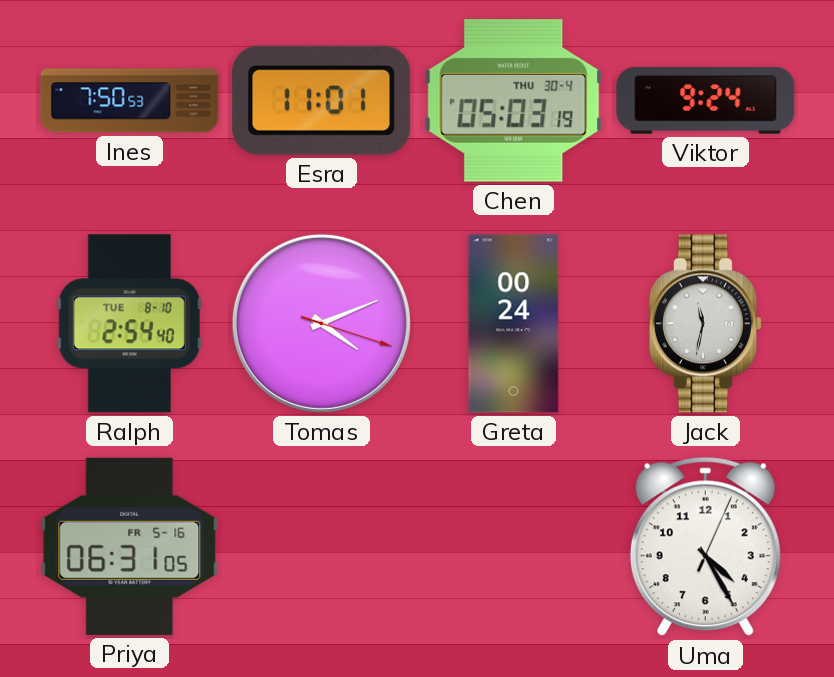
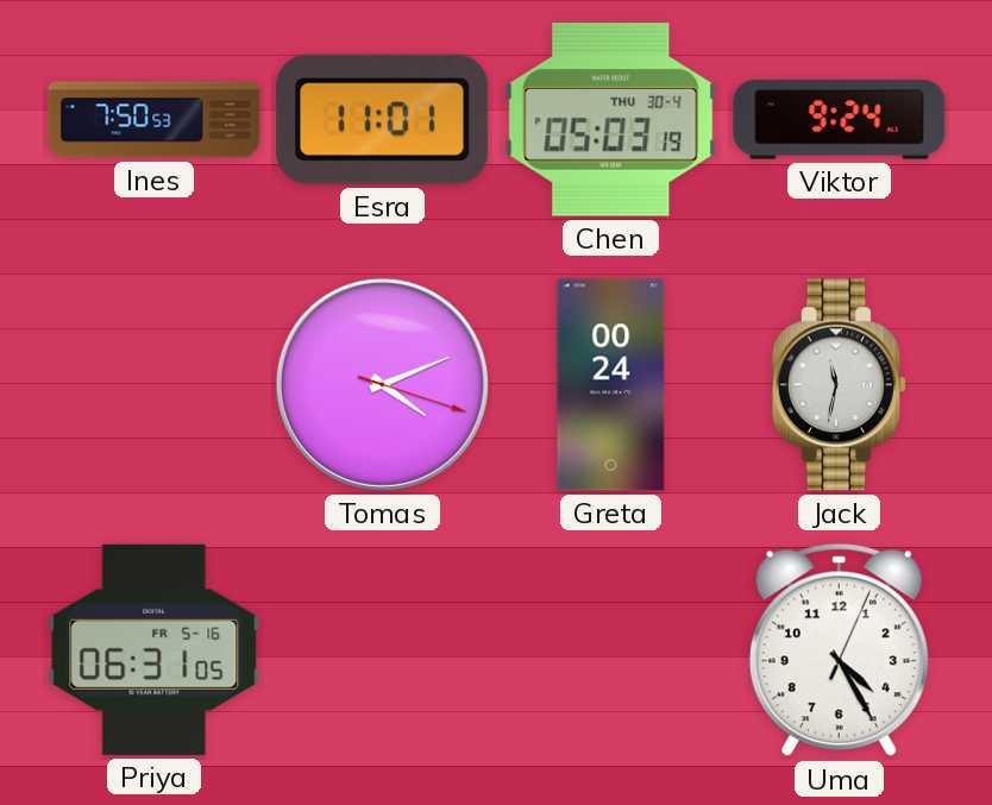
Ralph: 2:54 -> none (129, 324)
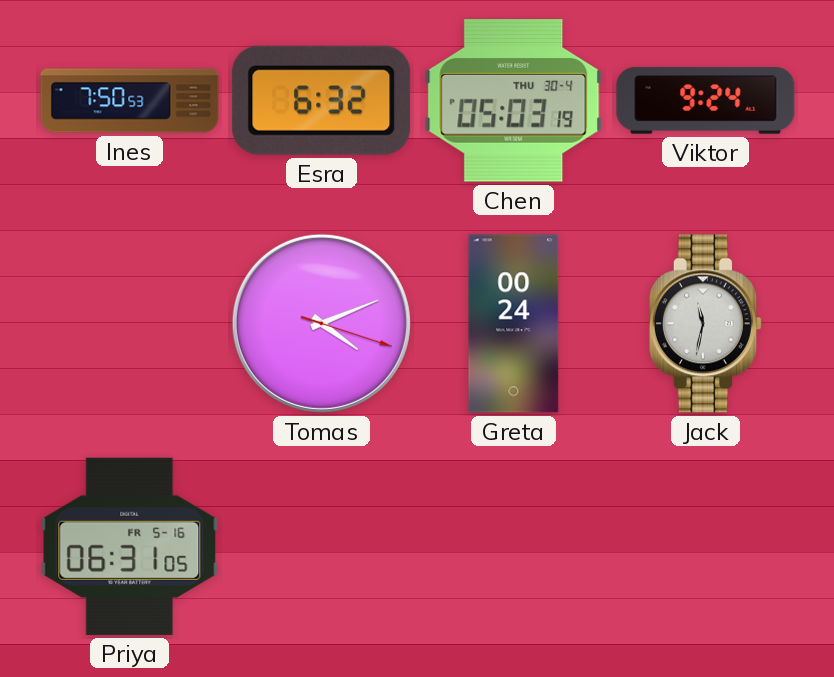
Esra: 11:01 -> 6:32 (322, 100)
Uma: 4:25 -> none (839, 650)
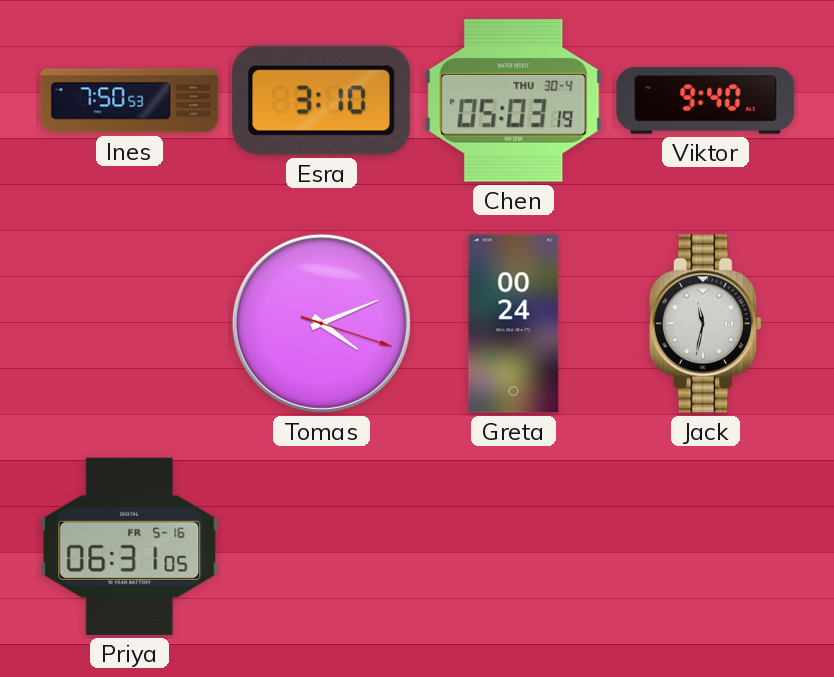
Esra: 6:32 -> 3:10 (322, 100)
Viktor: 9:24 -> 9:40 (706, 101)
